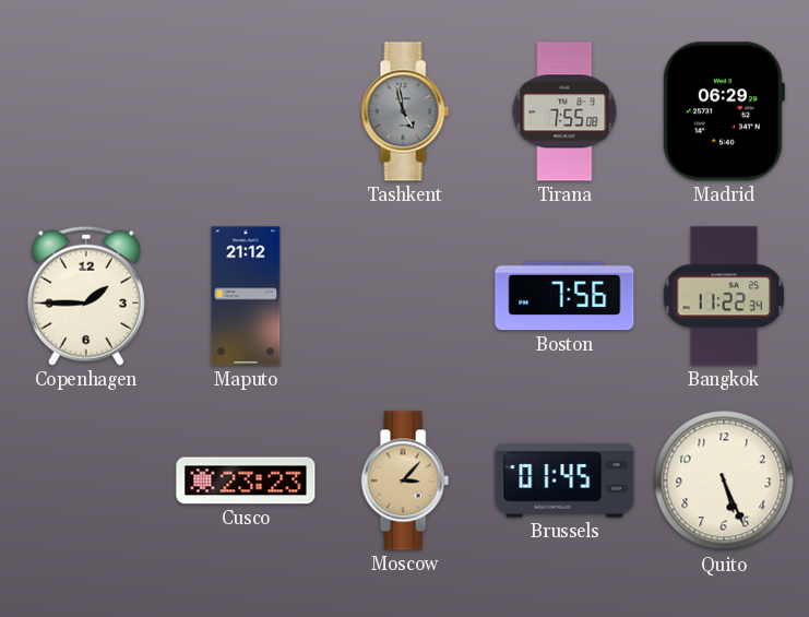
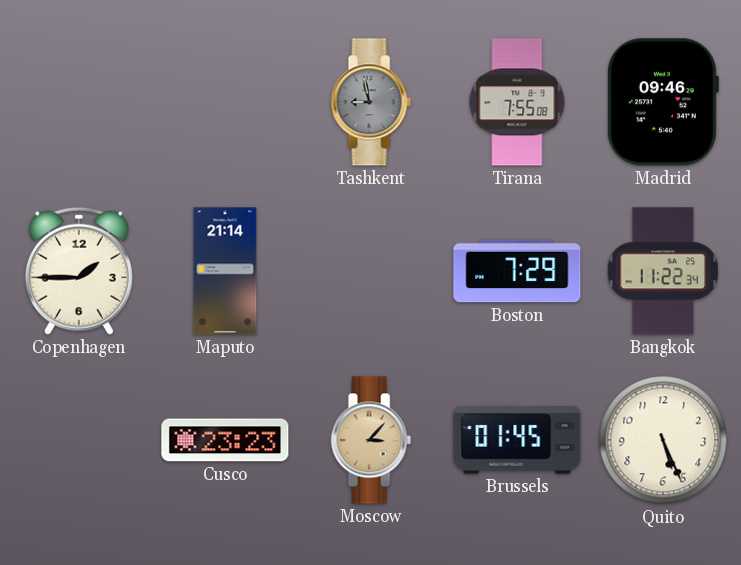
Tashkent: 4:58 -> 8:58 (371, 102)
Madrid: 06:29 -> 09:46 (662, 102)
Maputo: 21:12 -> 21:14 (225, 271)
Boston: 7:56 -> 7:29 (517, 271)
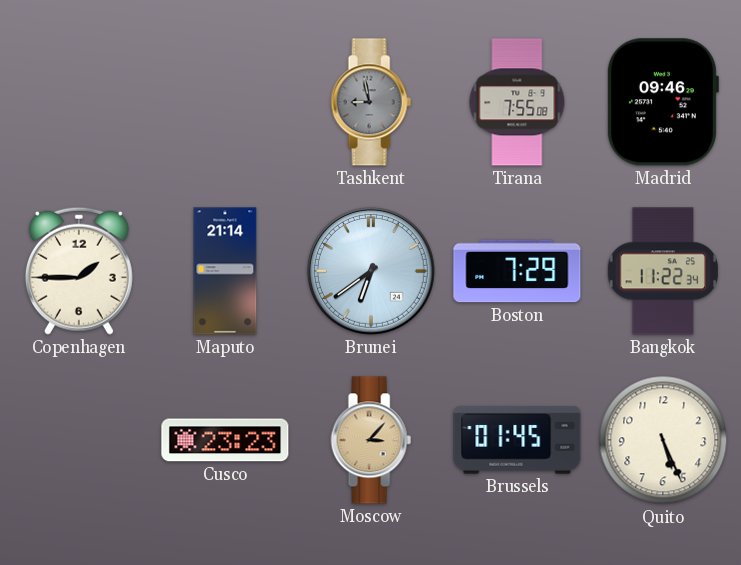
Brunei: none -> 6:39 (371, 271)
